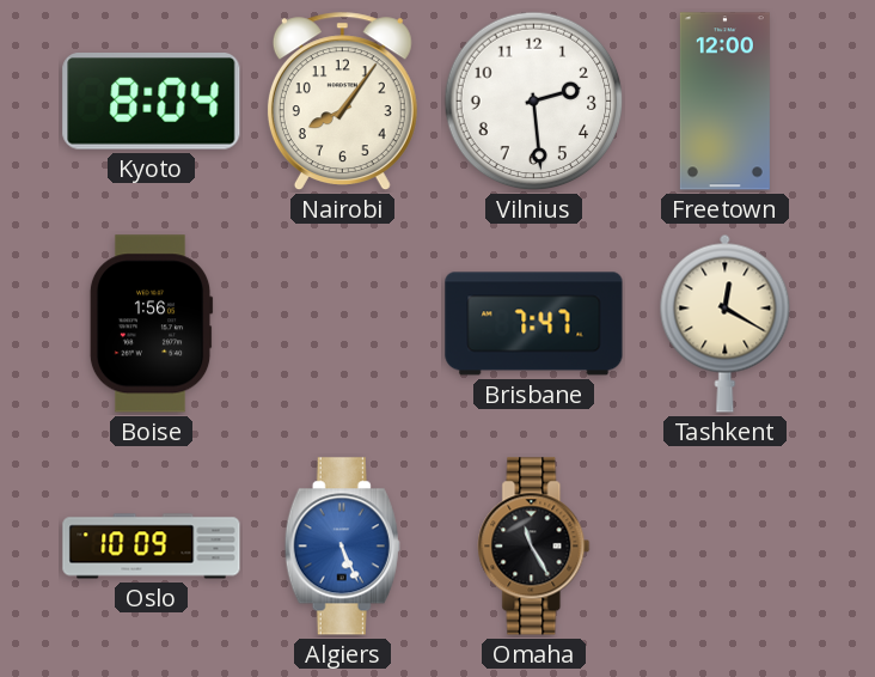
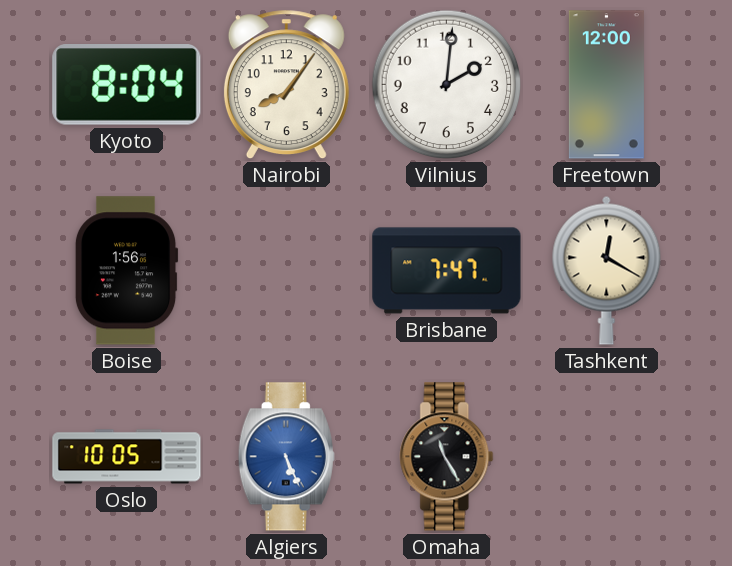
Vilnius: 2:29 -> 2:01 (447, 85)
Oslo: 10:09 -> 10:05 (127, 457)
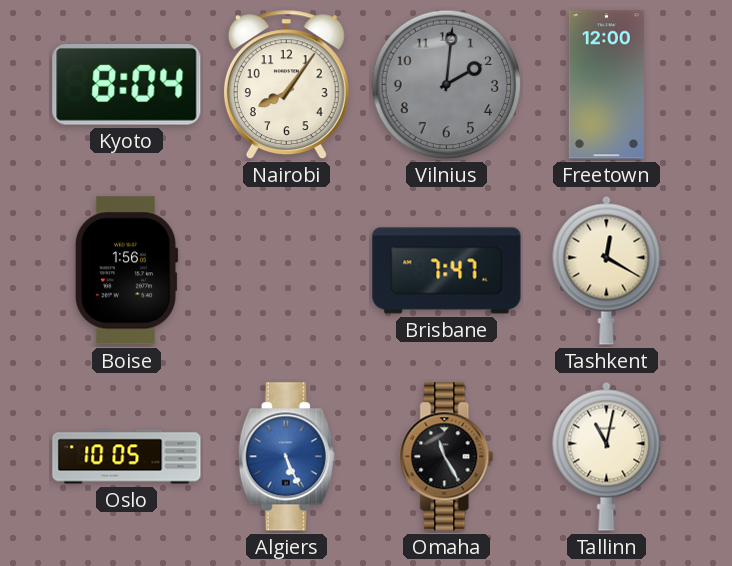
Vilnius dial: white -> grey (447, 85)
Tallinn: none -> 11:02 (607, 456)
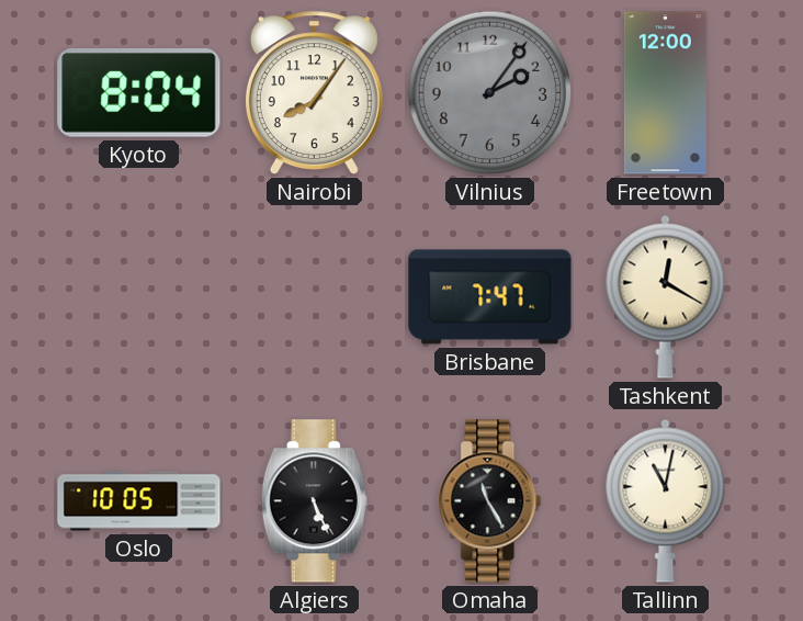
Vilnius: 2:01 -> 2:06 (490, 93)
Boise: 1:56 -> none (126, 271)
Algiers dial: blue -> black (314, 501)
